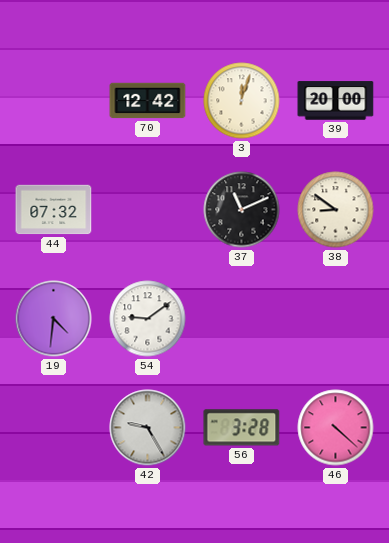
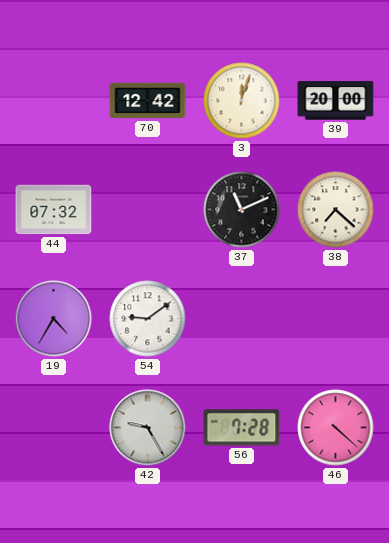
38: 8:51 -> 7:22 (336, 210)
19: 4:31 -> 4:35 (54, 319)
56: 3:28 -> 7:28 (242, 428)
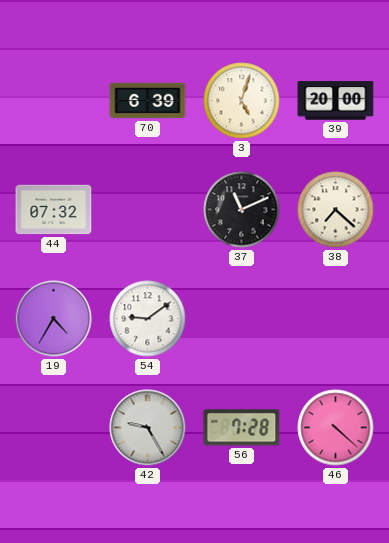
70: 12:42 -> 6:39 (148, 101)
3: 12:03 -> 5:03 (242, 101)
